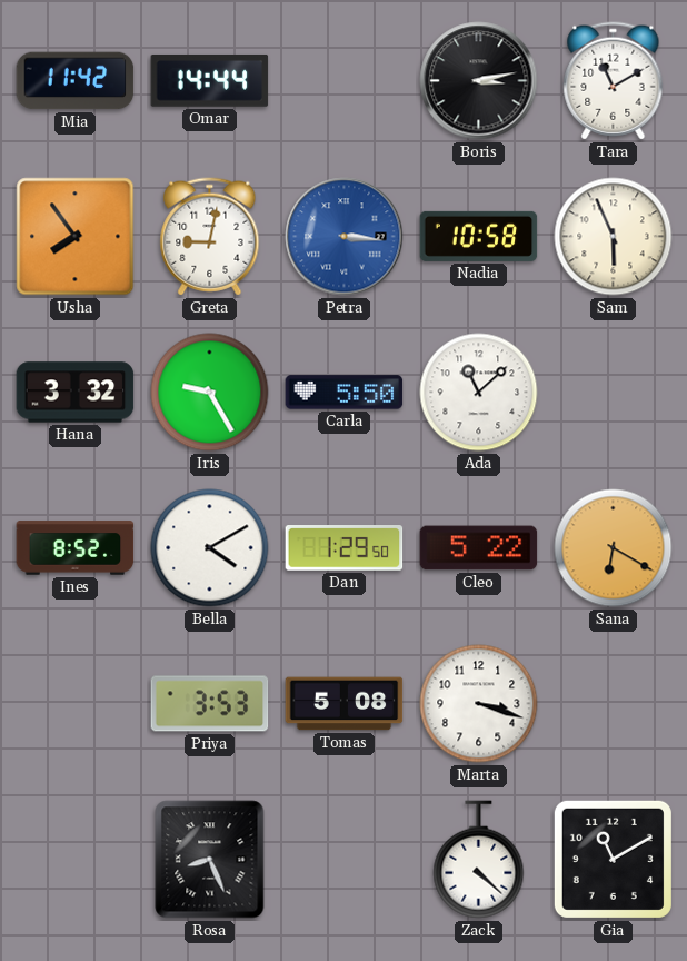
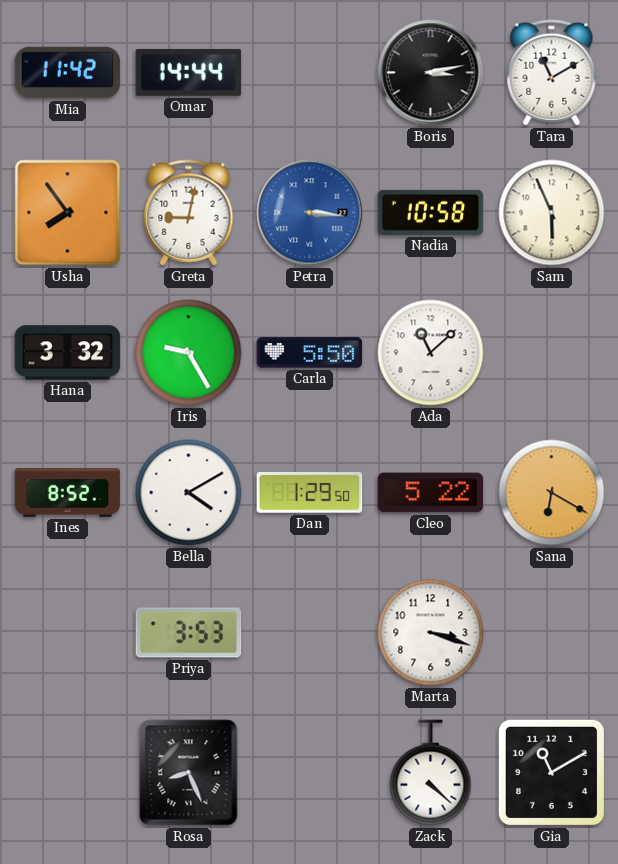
Tomas: 5:08 -> none (345, 704)
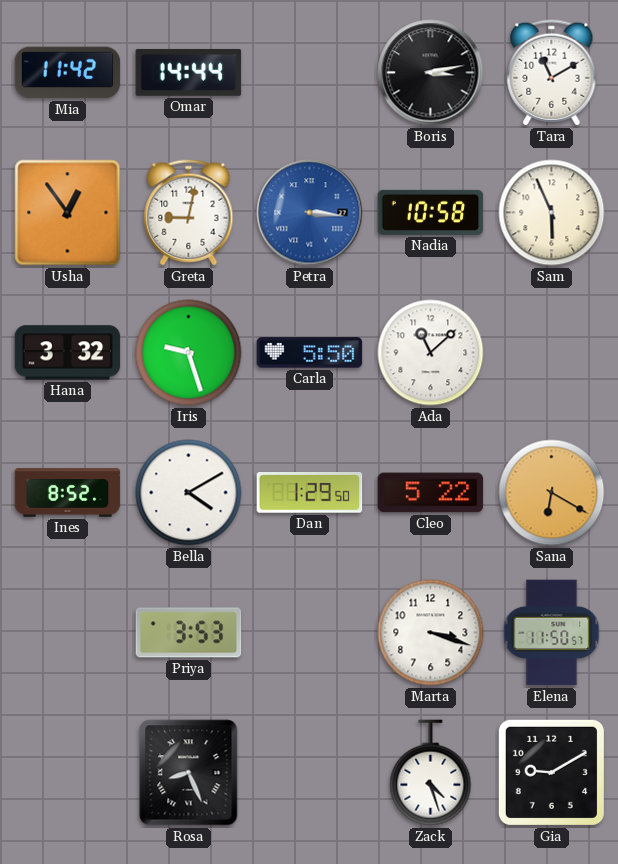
Usha: 7:54 -> 12:54 (68, 213)
Iris: 9:25 -> 9:27 (189, 353)
Elena: none -> 11:50 (552, 633)
Zack: 4:22 -> 4:27 (431, 773)
Gia: 11:10 -> 9:10 (551, 772)
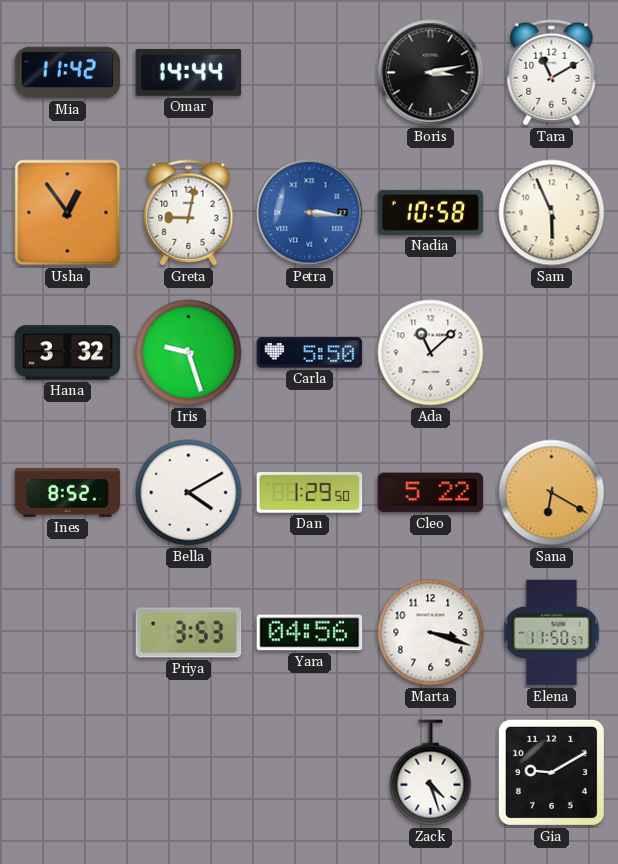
Yara: none -> 04:56 (310, 633)
Rosa: 8:26 -> none (189, 773)
